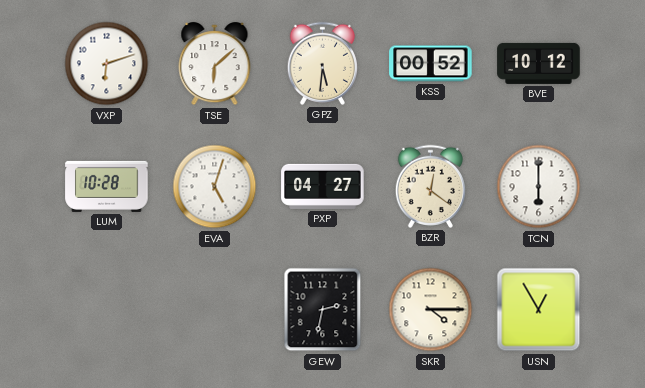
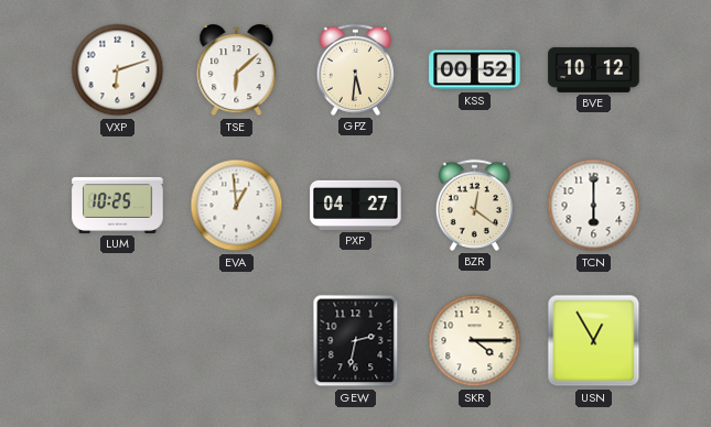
LUM: 10:28 -> 10:25 (118, 205)
EVA: 5:03 -> 12:59 (237, 206)
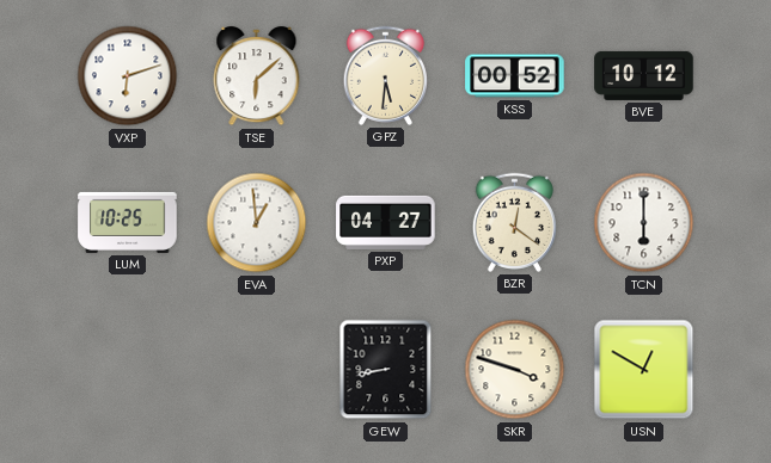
GEW: 2:32 -> 8:43 (386, 370)
SKR: 4:15 -> 3:48 (515, 370)
USN: 12:55 -> 12:50 (644, 370)
